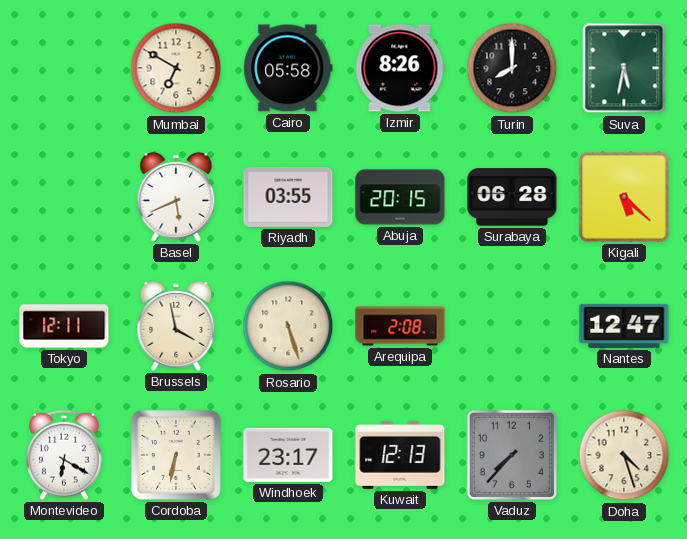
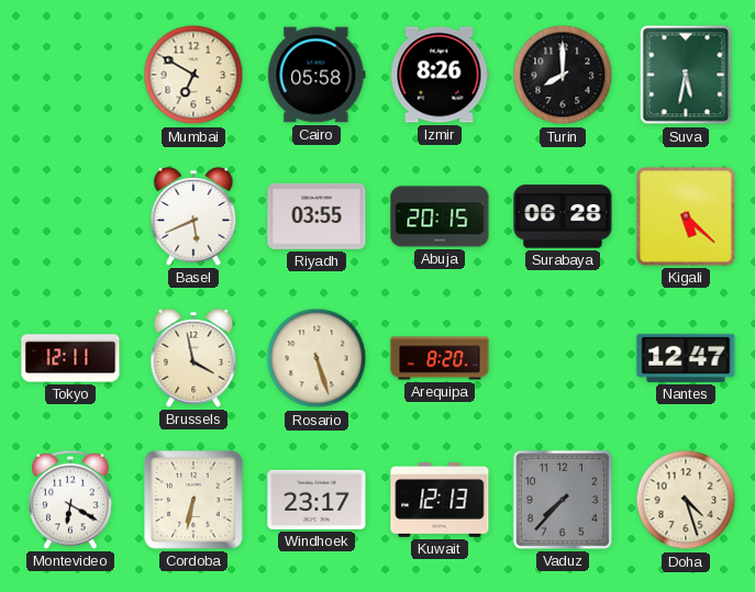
Arequipa: 2:08 -> 8:20 (440, 358)
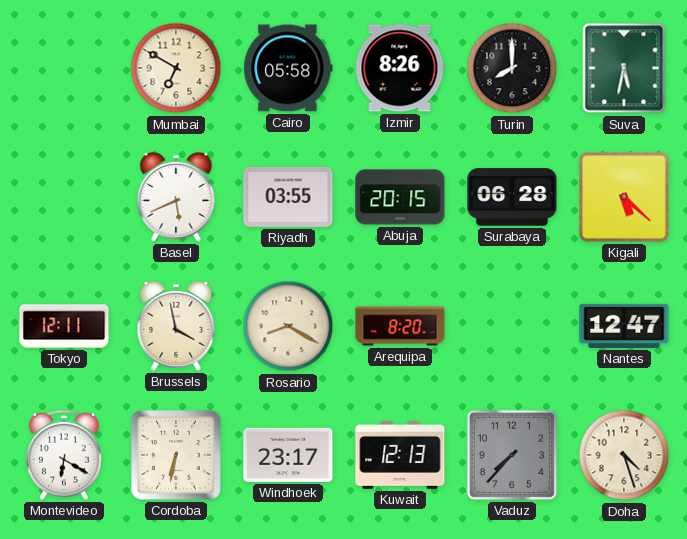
Rosario: 5:27 -> 8:20 (288, 326)
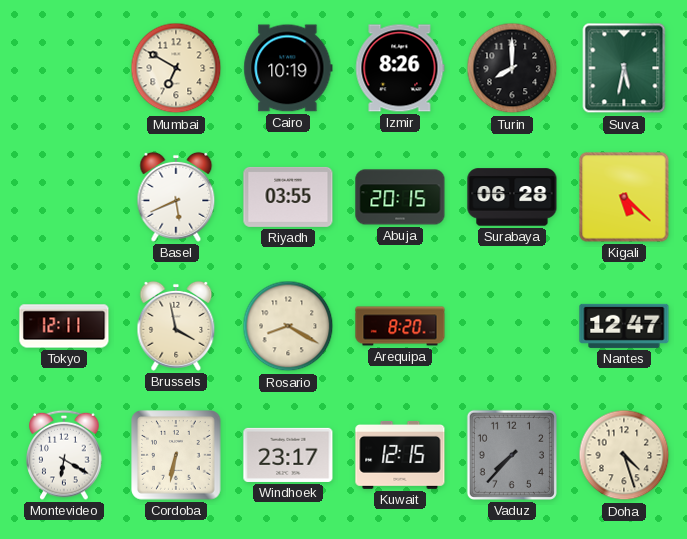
Cairo: 05:58 -> 10:19 (288, 68)
Kuwait: 12:13 -> 12:15 (400, 455)
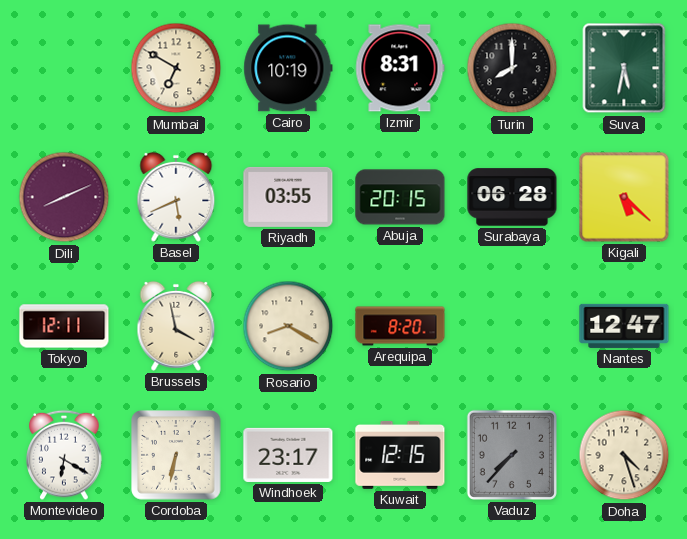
Izmir: 8:26 -> 8:31 (400, 68)
Dili: none -> 8:11 (64, 197)
